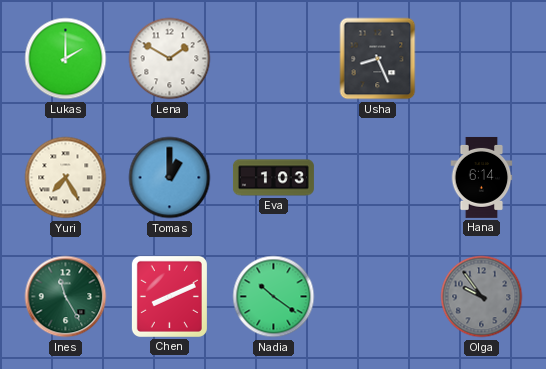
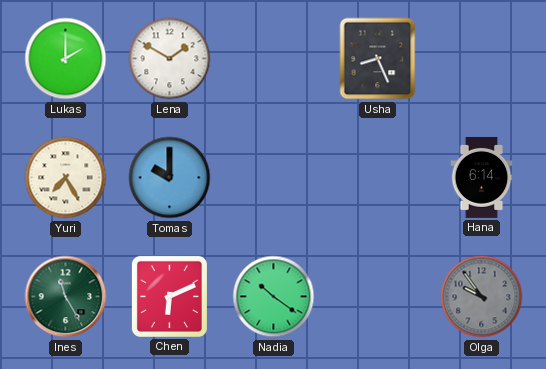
Tomas: 1:00 -> 10:00 (170, 178)
Eva: 1:03 -> none (274, 178)
Chen: 8:11 -> 6:11 (169, 296)
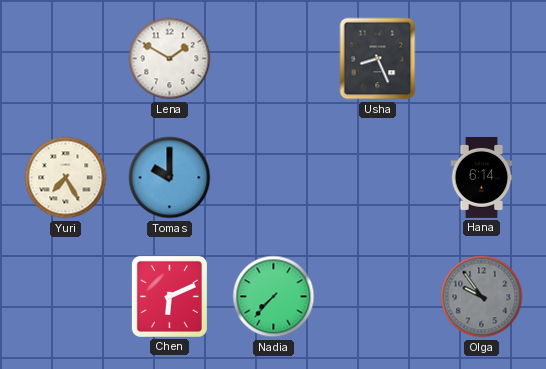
Lukas: 2:00 -> none (66, 59)
Ines: 11:25 -> none (66, 297)
Nadia: 10:21 -> 7:37 (274, 297)
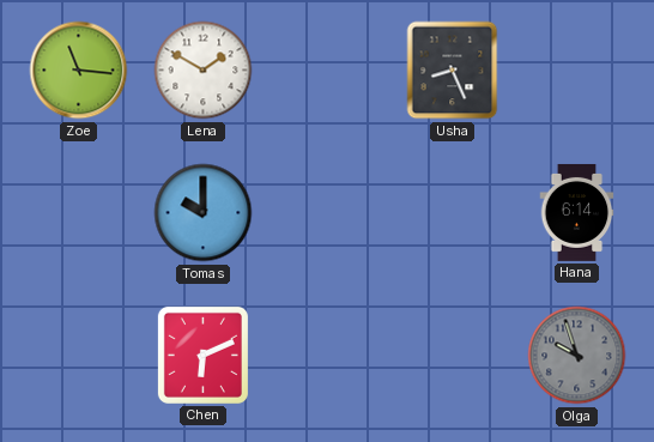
Zoe: none -> 11:16 (79, 71)
Yuri: 7:25 -> none (66, 178)
Nadia: 7:37 -> none (274, 297)
Olga: 9:54 -> 9:57 (577, 356)
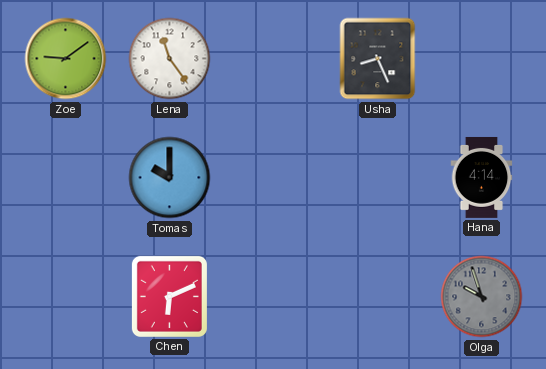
Zoe: 11:16 -> 9:09 (66, 59)
Lena: 1:50 -> 11:24 (170, 59)
Hana: 6:14 -> 4:14 (482, 177)
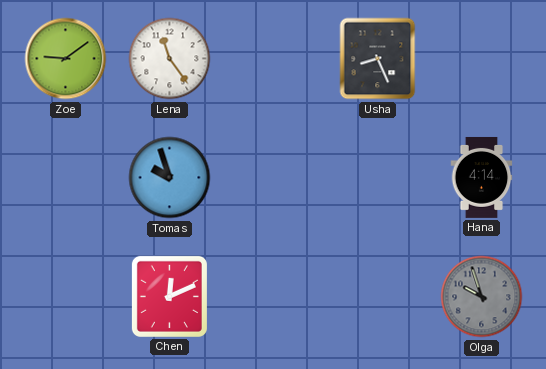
Tomas: 10:00 -> 9:57 (170, 178)
Chen: 6:11 -> 12:11 (169, 296)
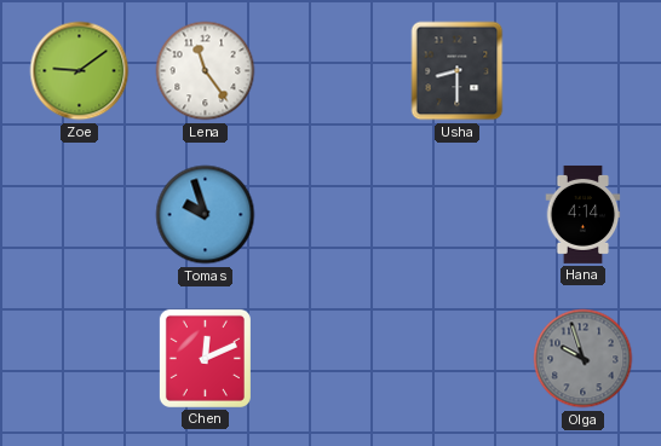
Usha: 8:26 -> 8:30 (458, 71)
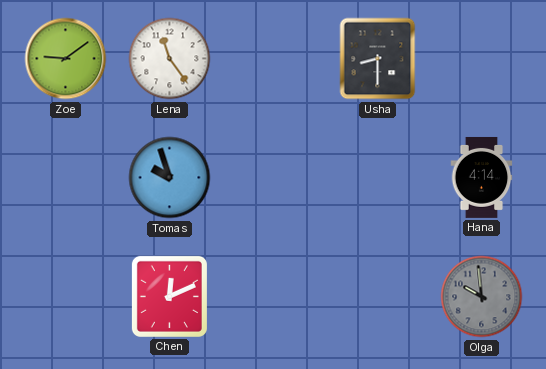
Olga: 9:57 -> 9:59 (482, 297)
